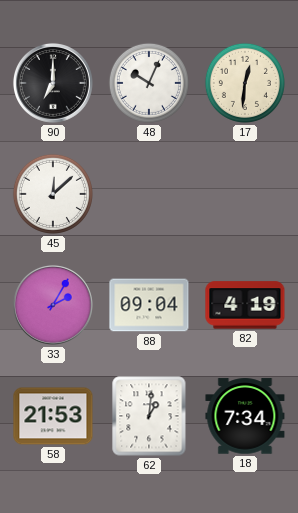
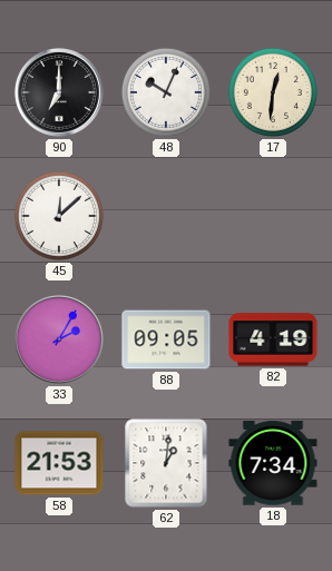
88: 09:04 -> 09:05 (166, 339)
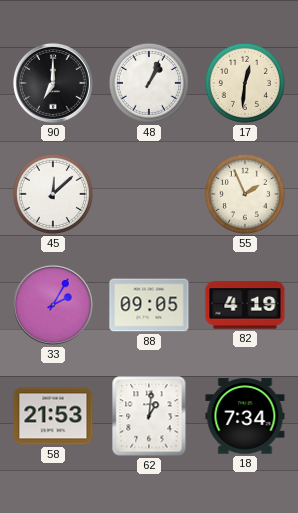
48: 10:04 -> 1:04 (149, 83)
55: none -> 1:56 (245, 194)
